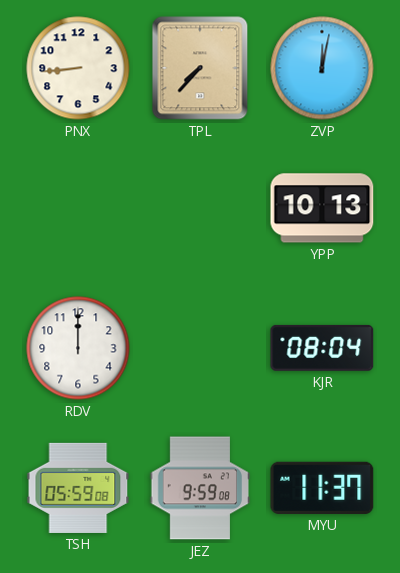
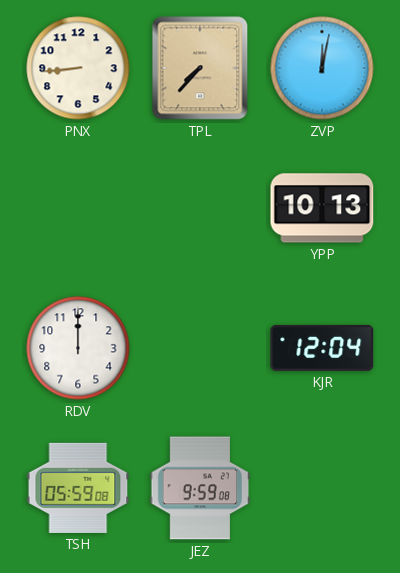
KJR: 08:04 -> 12:04 (322, 348)
MYU: 11:37 -> none (322, 488)
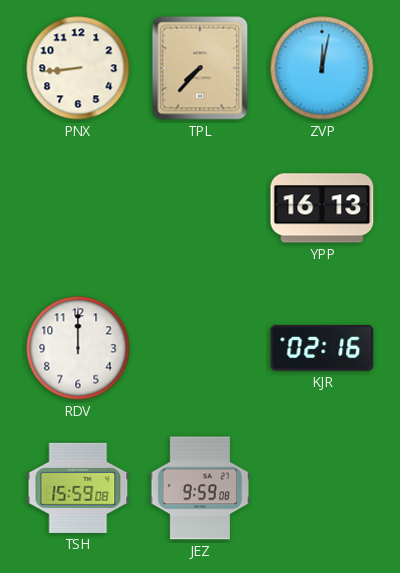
YPP: 10:13 -> 16:13 (322, 208)
KJR: 12:04 -> 02:16 (322, 348)
TSH: 05:59 -> 15:59 (78, 488)
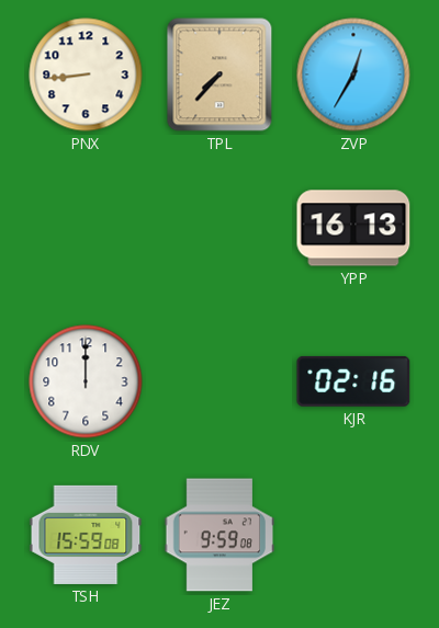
ZVP: 12:02 -> 12:35 (353, 75)
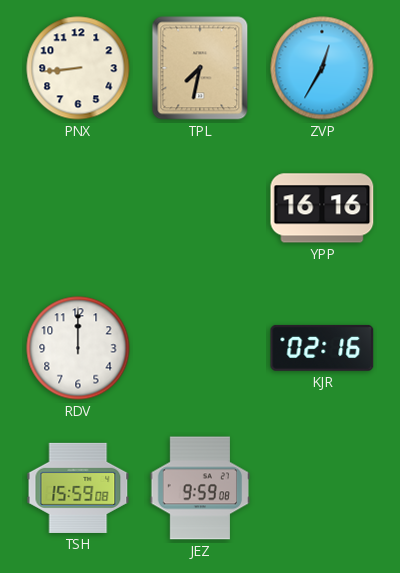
TPL: 7:37 -> 7:32 (200, 68)
YPP: 16:13 -> 16:16 (322, 208)
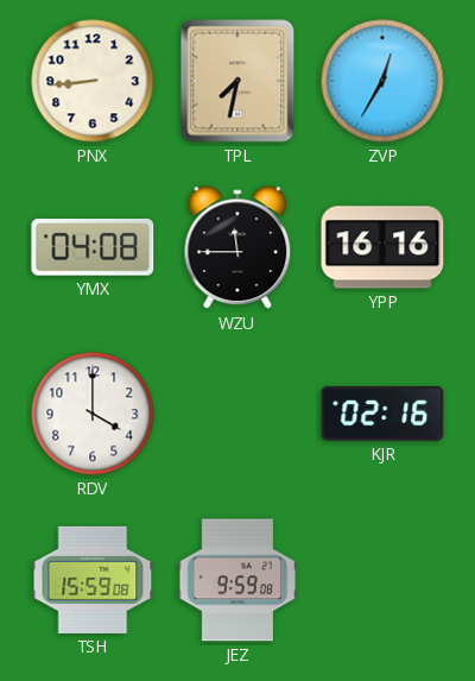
YMX: none -> 04:08 (93, 247)
WZU: none -> 11:45 (237, 248)
RDV: 12:00 -> 4:00 (93, 414)
